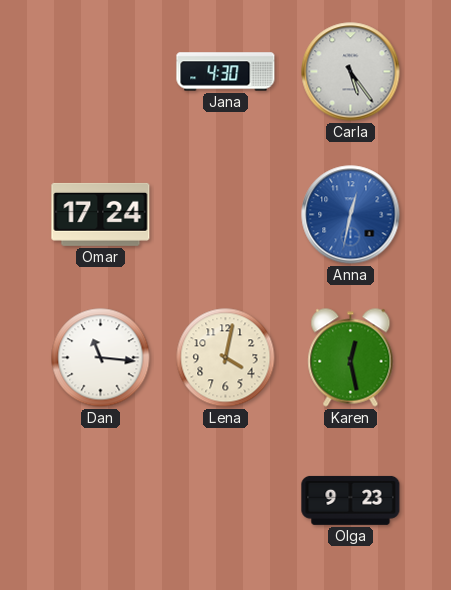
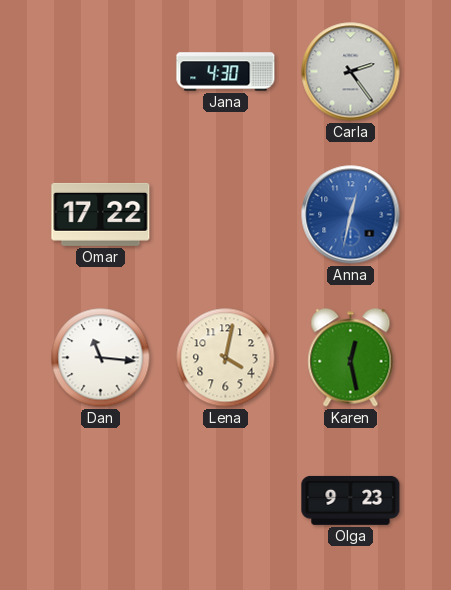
Carla: 5:24 -> 2:24 (351, 72)
Omar: 17:24 -> 17:22 (101, 214)
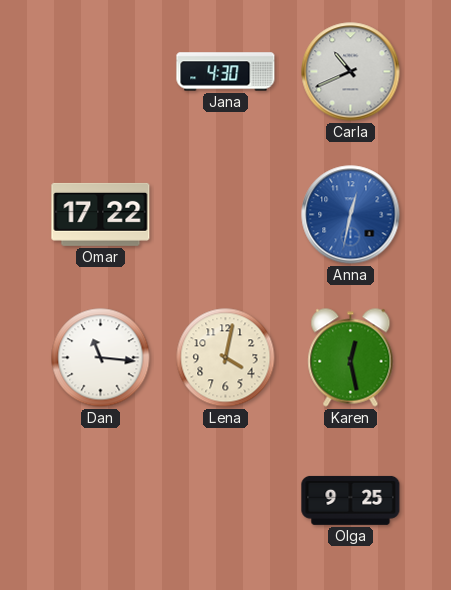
Carla: 2:24 -> 10:41 (351, 72)
Olga: 9:23 -> 9:25 (351, 500)
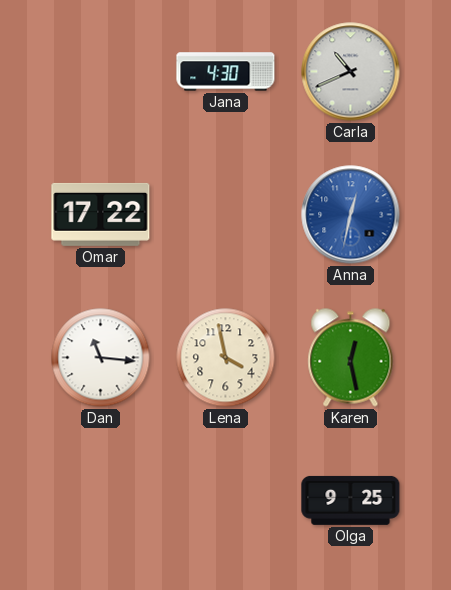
Lena: 4:02 -> 3:58 (226, 358)
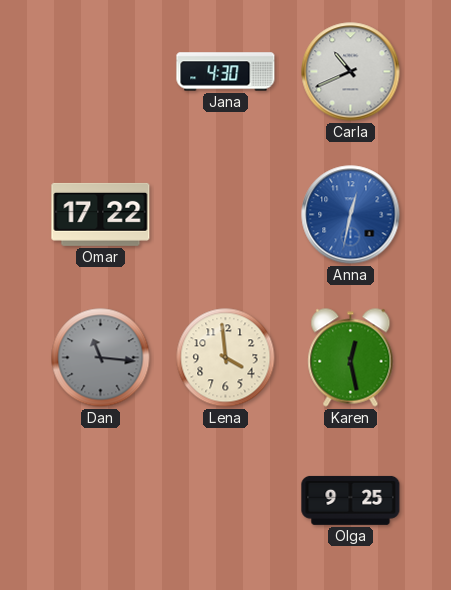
Dan dial: white -> grey (101, 358)
Lena: 3:58 -> 3:59 (226, 358)
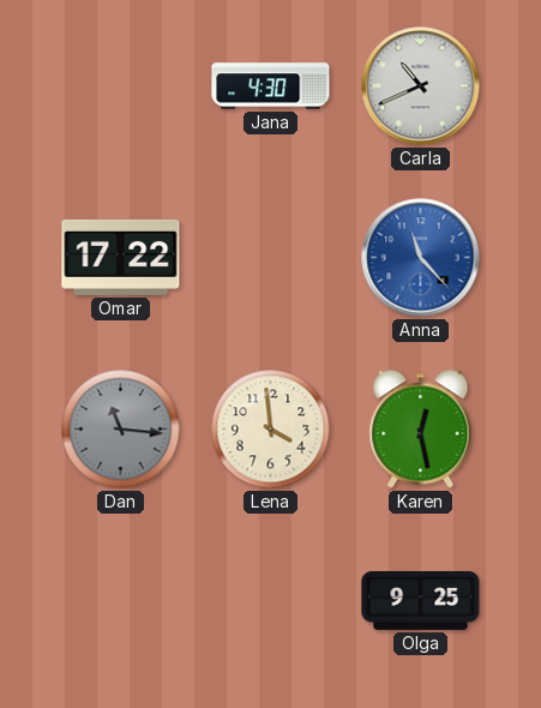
Anna: 12:32 -> 11:23 (421, 258)
